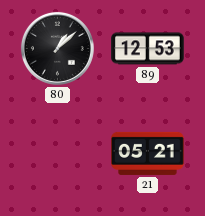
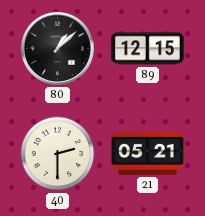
89: 12:53 -> 12:15 (148, 49)
40: none -> 2:30 (58, 154)
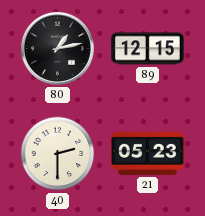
80: 1:08 -> 1:13 (57, 48)
21: 05:21 -> 05:23 (148, 153)
